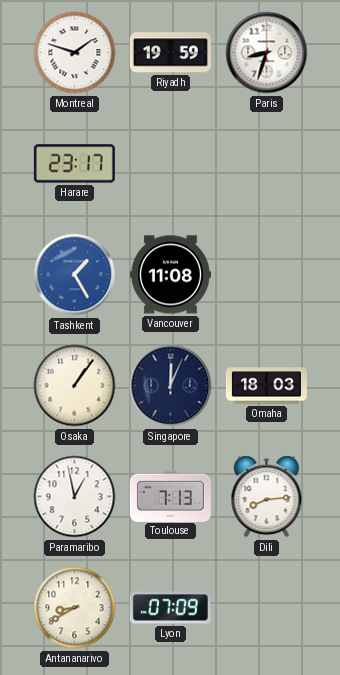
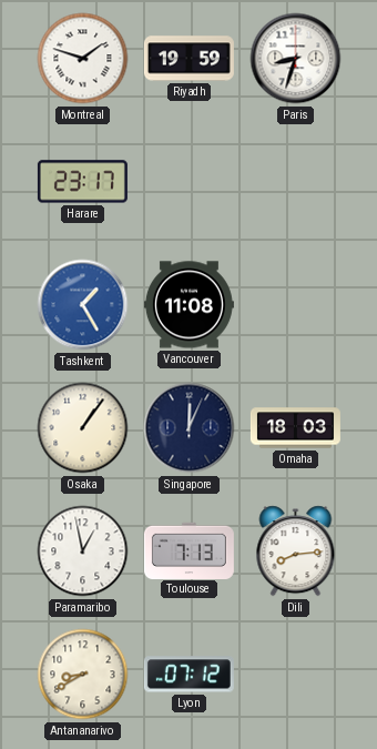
Lyon: 07:09 -> 07:12 (188, 675)
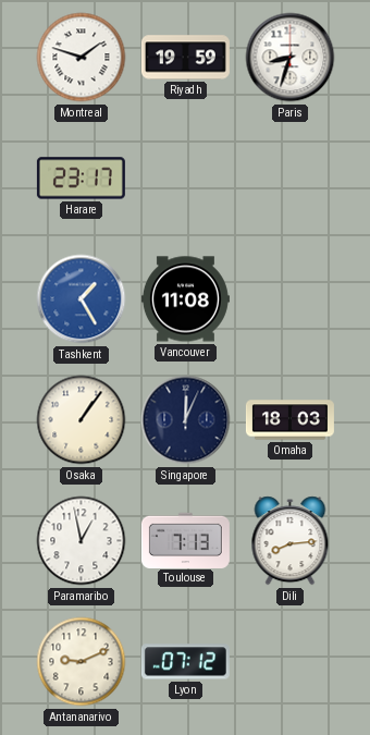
Antananarivo: 8:40 -> 9:11 (82, 662)
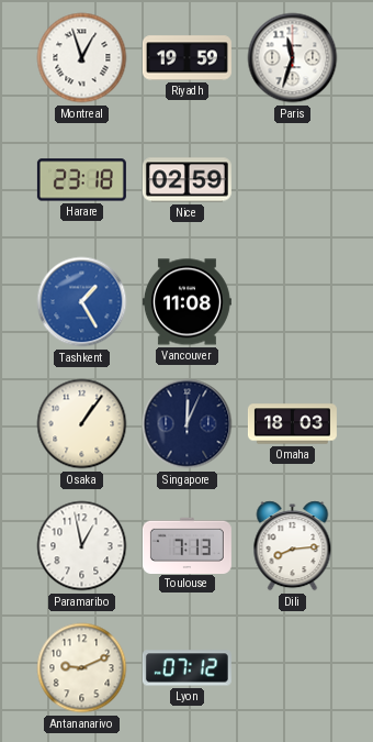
Montreal: 1:48 -> 12:57 (82, 58)
Paris: 8:33 -> 11:33 (293, 58)
Harare: 23:17 -> 23:18 (81, 180)
Nice: none -> 02:59 (187, 180)
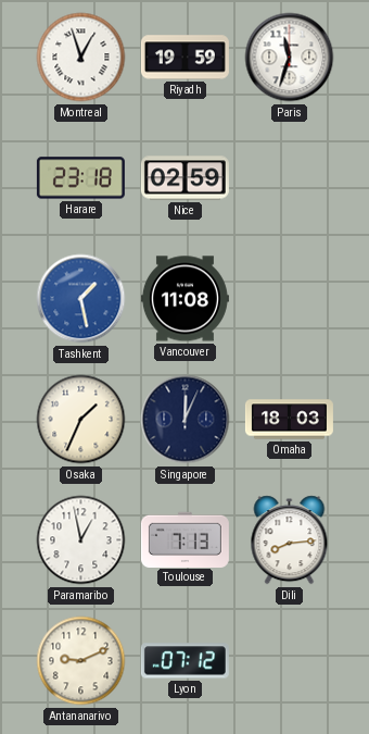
Tashkent: 1:25 -> 1:28 (81, 299)
Osaka: 1:06 -> 1:34 (81, 420)
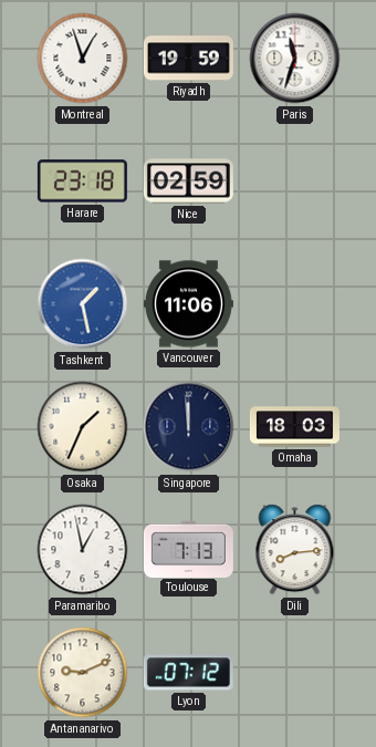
Vancouver: 11:08 -> 11:06 (188, 304)
Singapore: 12:04 -> 11:59 (189, 427)
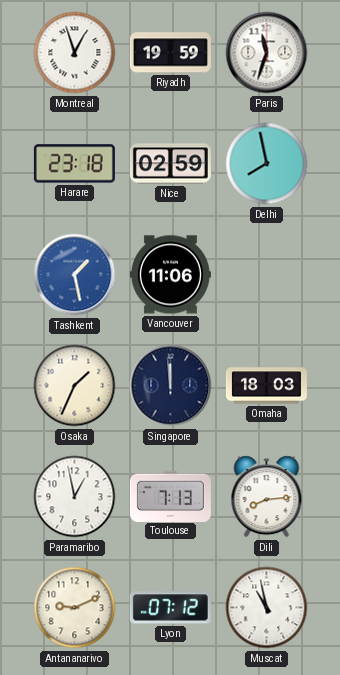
Delhi: none -> 7:58 (267, 164)
Muscat: none -> 10:58 (267, 608)
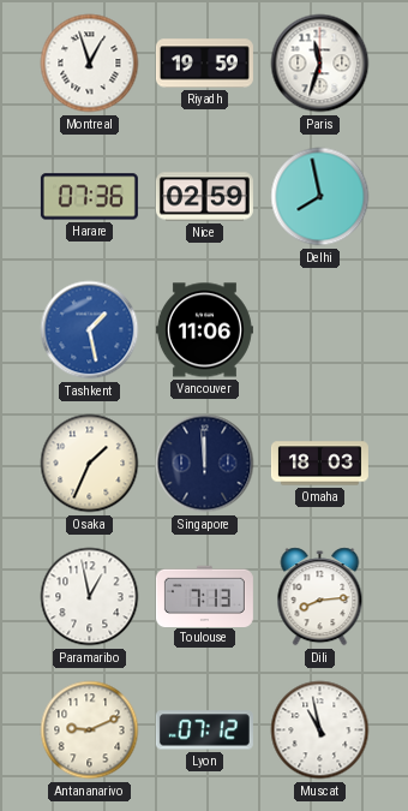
Harare: 23:18 -> 07:36 (89, 197)
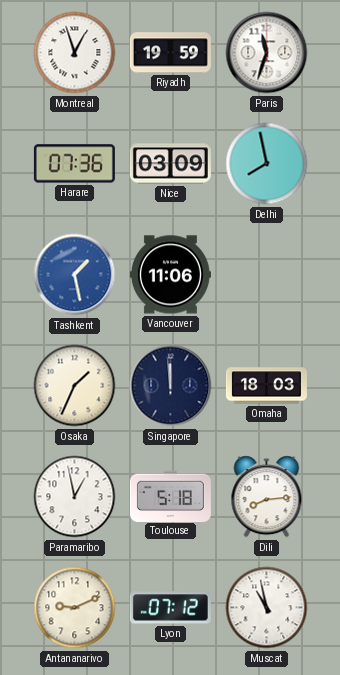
Nice: 02:59 -> 03:09 (170, 164)
Toulouse: 7:13 -> 5:18 (170, 496)
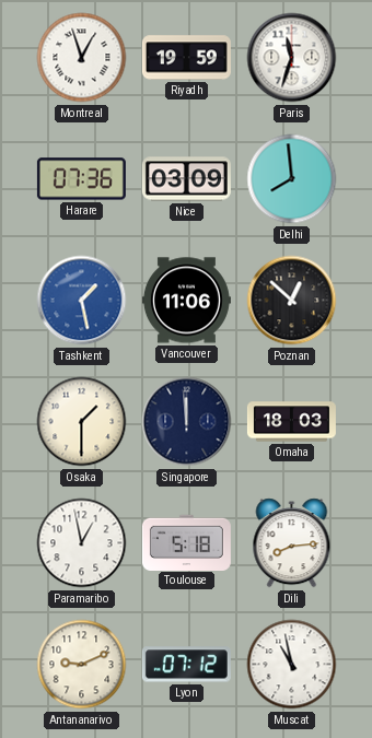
Delhi: 7:58 -> 7:59 (292, 179)
Poznan: none -> 12:52 (292, 301)
Osaka: 1:34 -> 1:30 (82, 422)
